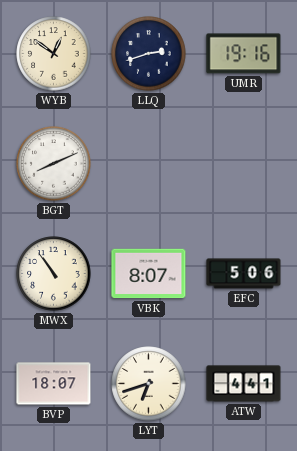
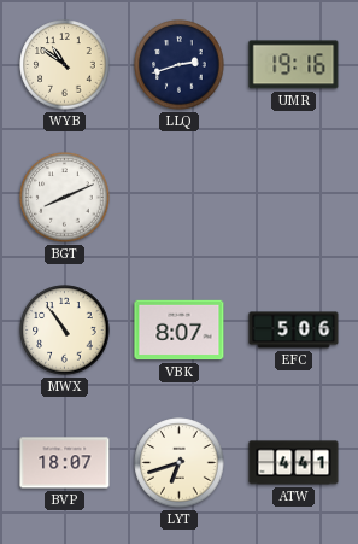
WYB: 12:51 -> 10:51 (65, 65)
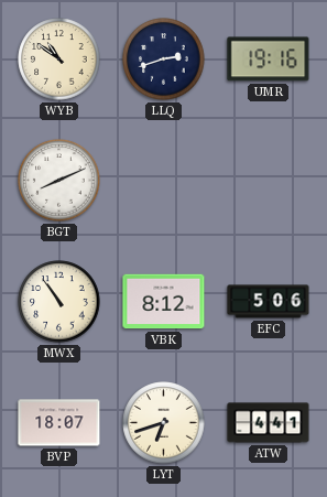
VBK: 8:07 -> 8:12 (164, 302)
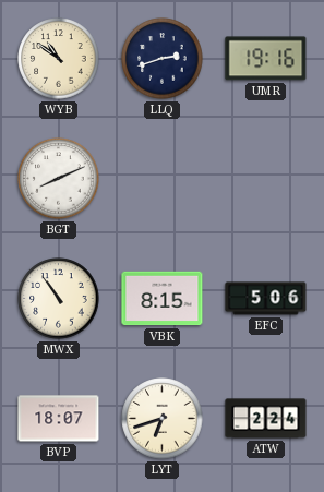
VBK: 8:12 -> 8:15 (163, 299)
ATW: 4:41 -> 2:24 (266, 419)
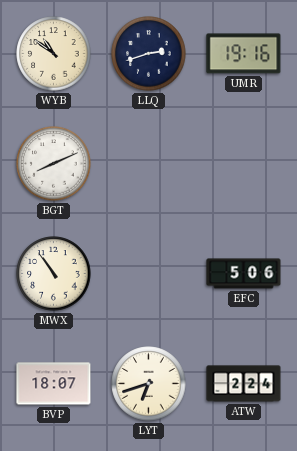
VBK: 8:15 -> none (163, 299)
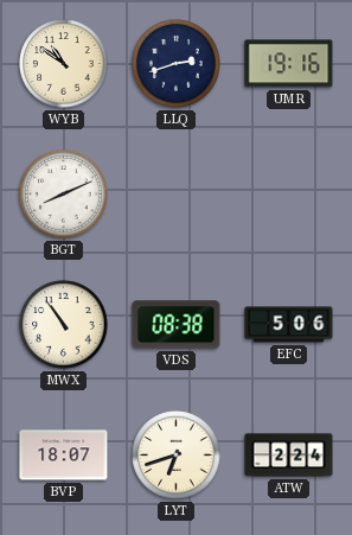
VDS: none -> 08:38 (177, 325)
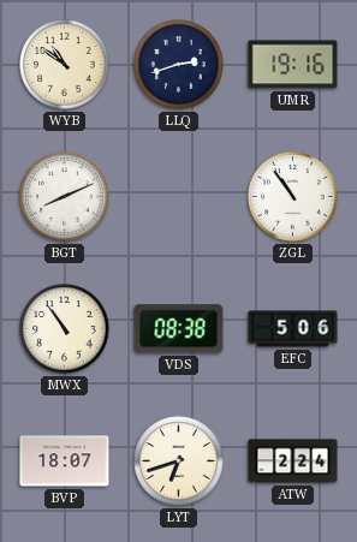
ZGL: none -> 10:54 (293, 197)
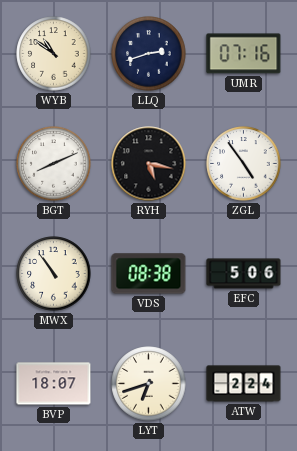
UMR: 19:16 -> 07:16 (244, 54)
RYH: none -> 5:17 (149, 164)
ZGL: 10:54 -> 4:54 (244, 164)
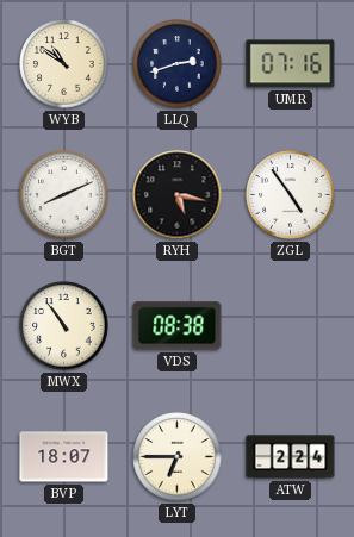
EFC: 5:06 -> none (244, 274)
LYT: 6:42 -> 6:45 (178, 457)
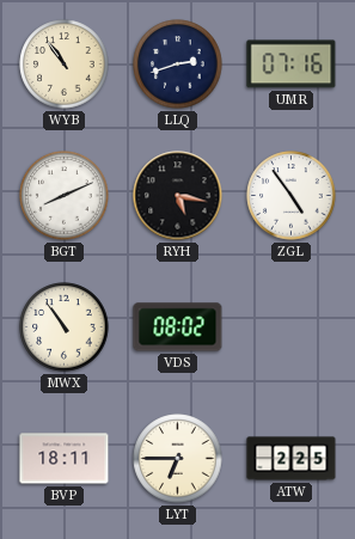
WYB: 10:51 -> 10:54 (65, 65)
VDS: 08:38 -> 08:02 (178, 327)
BVP: 18:07 -> 18:11 (65, 459)
ATW: 2:24 -> 2:25 (292, 459)
